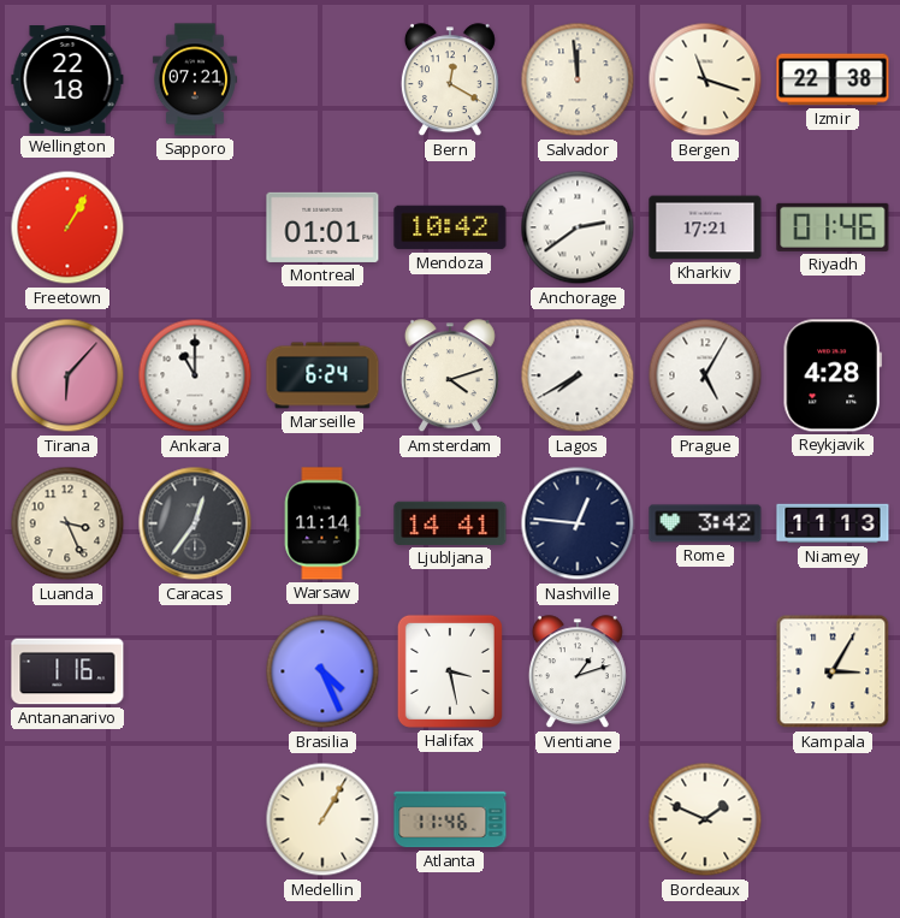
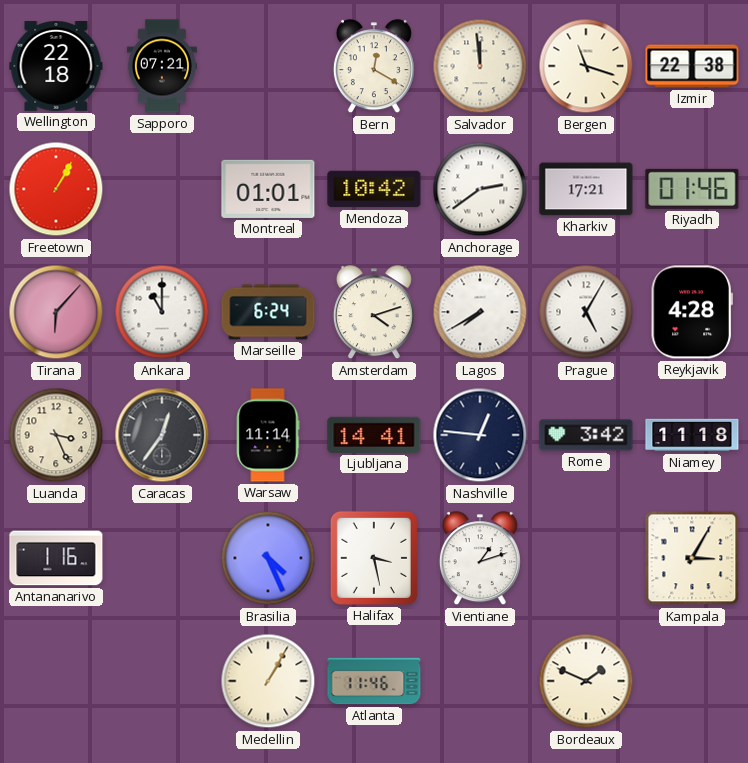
Niamey: 11:13 -> 11:18 (692, 435)
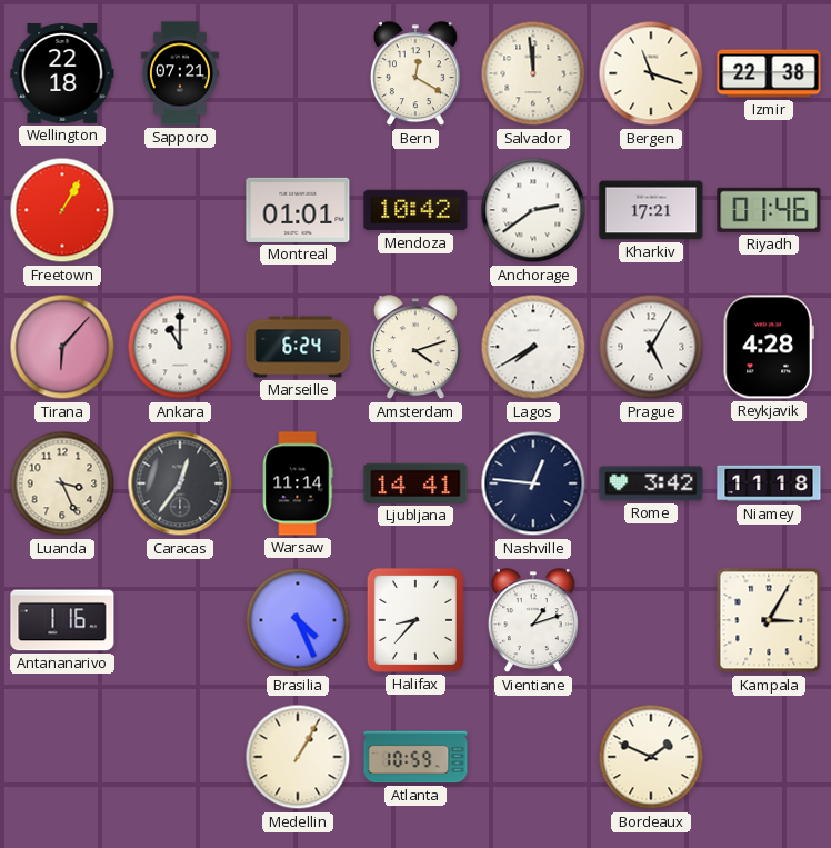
Halifax: 3:28 -> 8:37 (416, 620)
Atlanta: 11:46 -> 10:59 (416, 757)
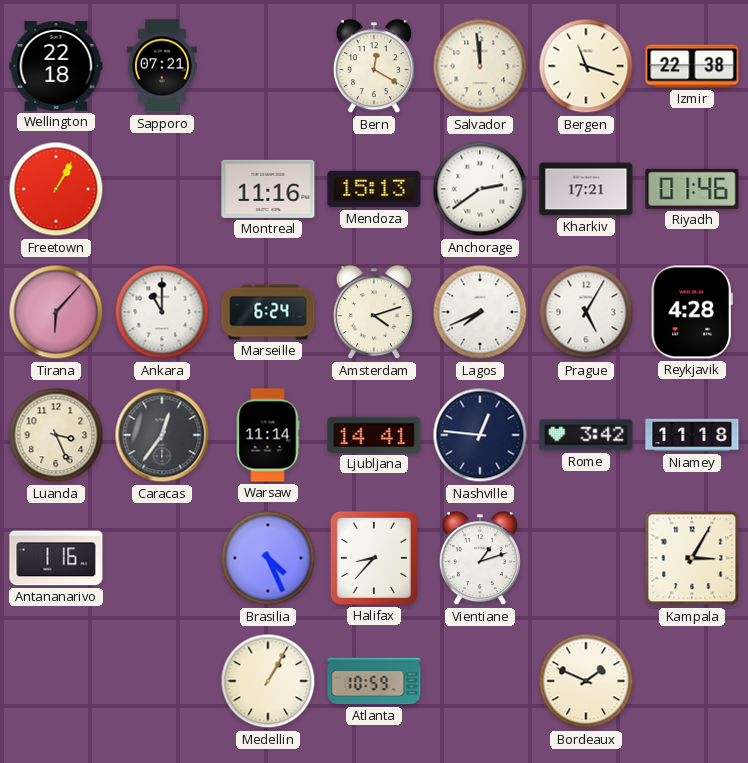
Montreal: 01:01 -> 11:16 (268, 189)
Mendoza: 10:42 -> 15:13 (374, 189)
Lagos: 7:40 -> 7:41 (480, 312)
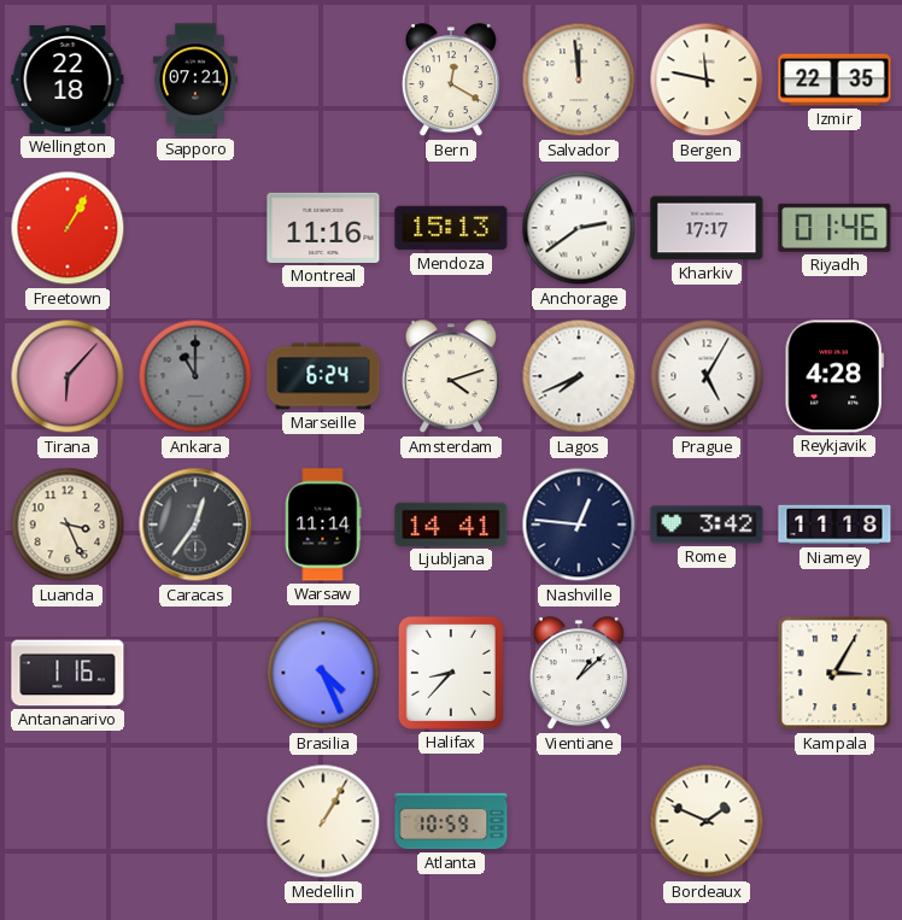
Bergen: 11:18 -> 11:47 (707, 80)
Izmir: 22:38 -> 22:35 (834, 80)
Kharkiv: 17:21 -> 17:17 (707, 228)
Ankara dial: white -> grey (195, 376)
Vientiane: 1:12 -> 1:08 (579, 674)
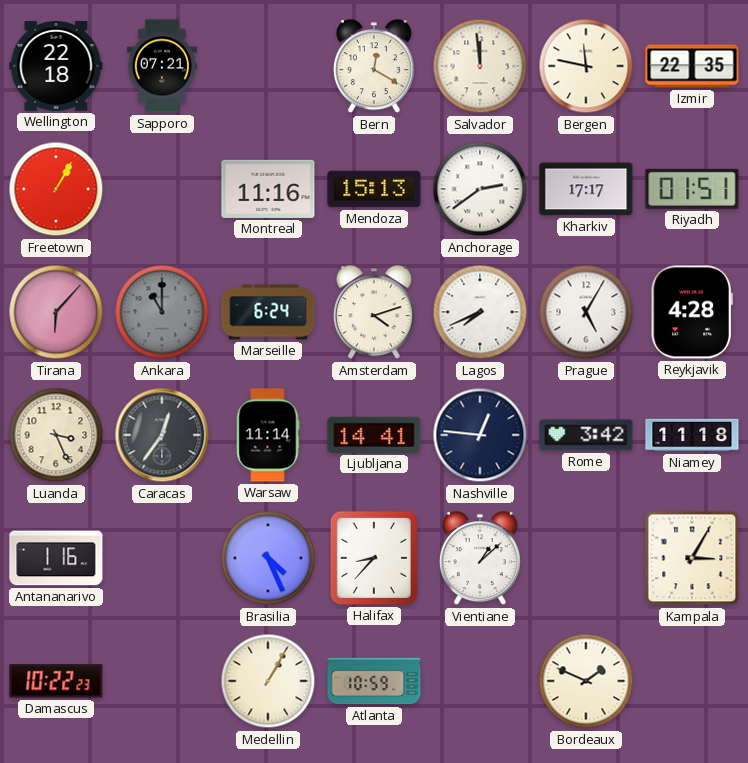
Riyadh: 01:46 -> 01:51 (692, 189)
Damascus: none -> 10:22 (56, 681)
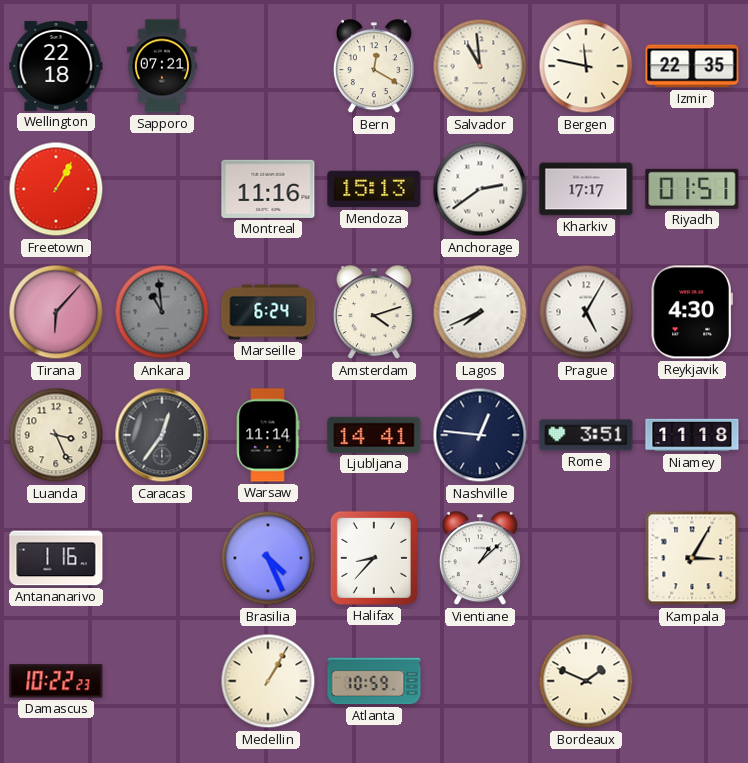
Salvador: 11:59 -> 10:59 (480, 66)
Ankara: 11:00 -> 10:59 (162, 312)
Reykjavik: 4:28 -> 4:30 (692, 312)
Rome: 3:42 -> 3:51 (586, 435)
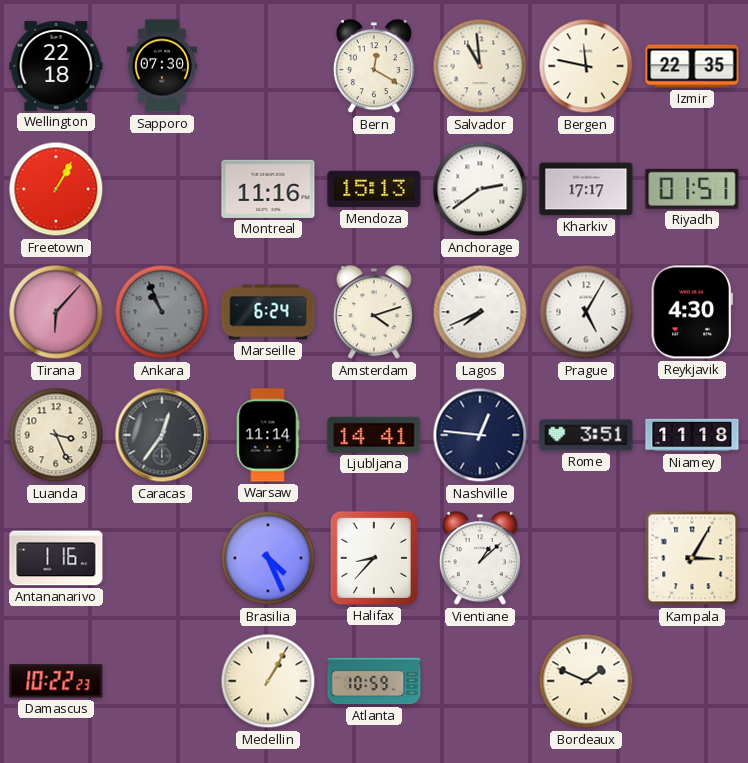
Sapporo: 07:21 -> 07:30 (162, 66)
Ankara: 10:59 -> 10:56 (162, 312)
